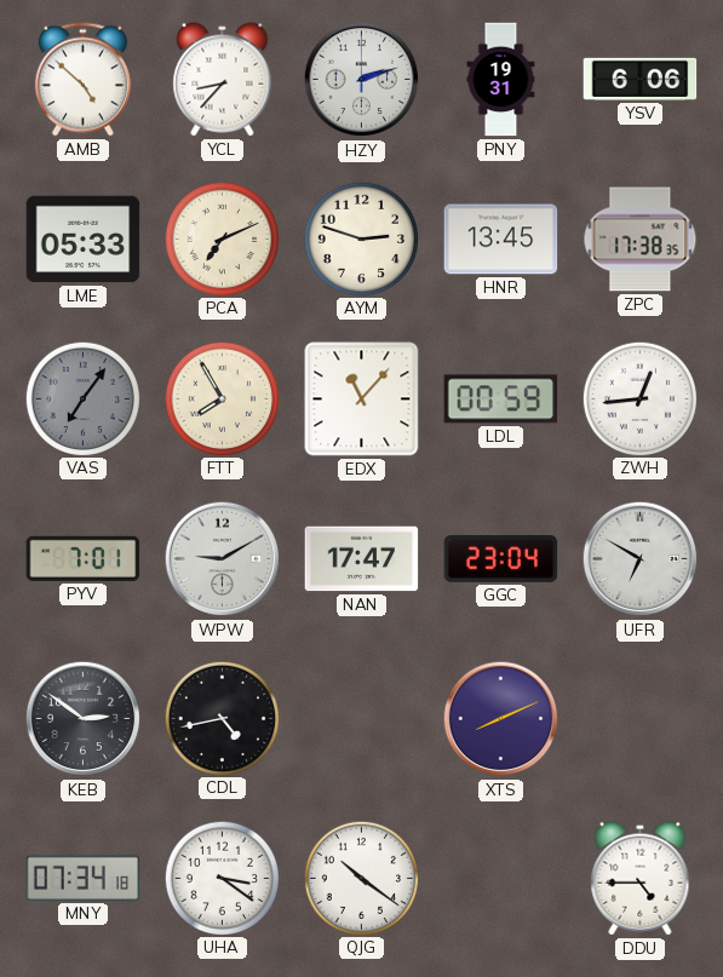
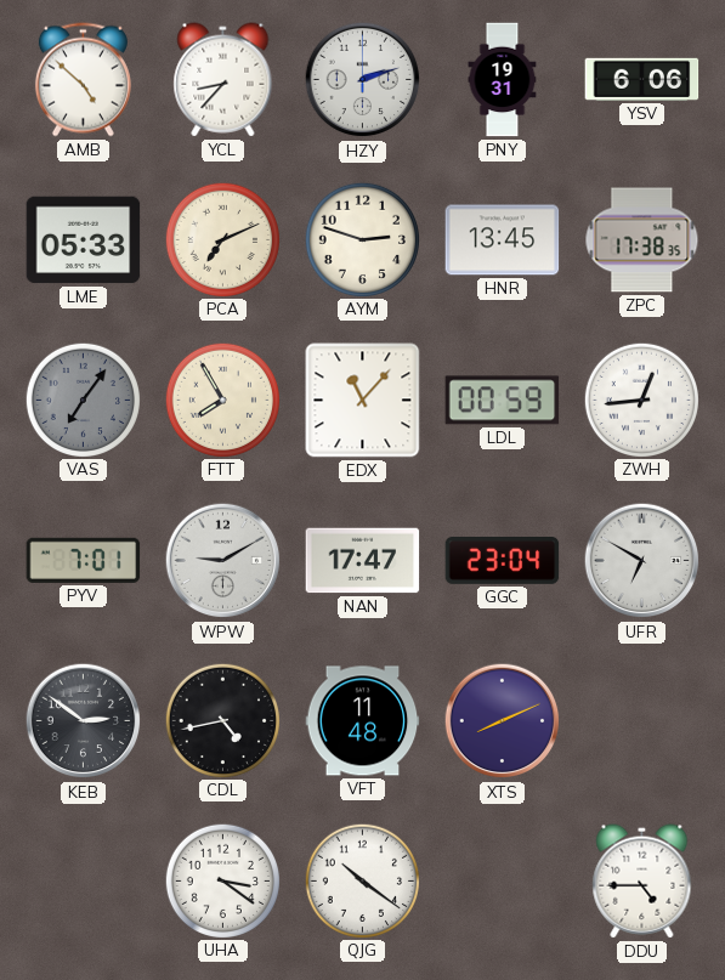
VFT: none -> 11:48 (363, 721)
MNY: 07:34 -> none (84, 878)
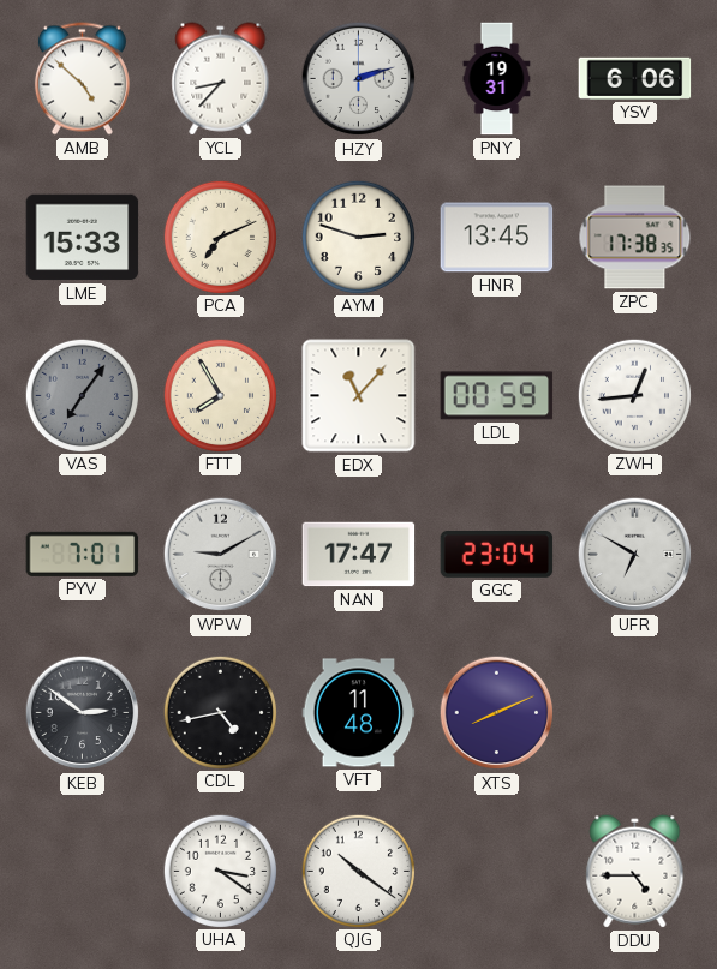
LME: 05:33 -> 15:33 (83, 238)
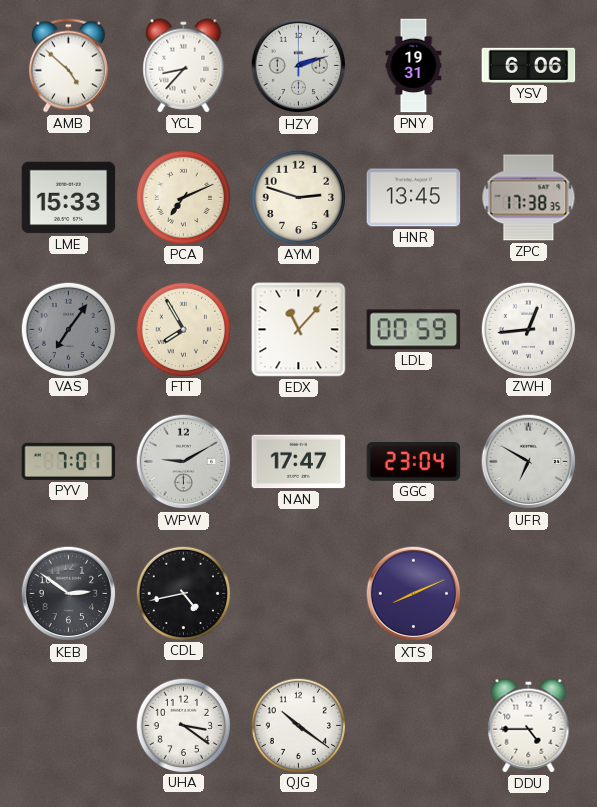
VFT: 11:48 -> none (359, 713)
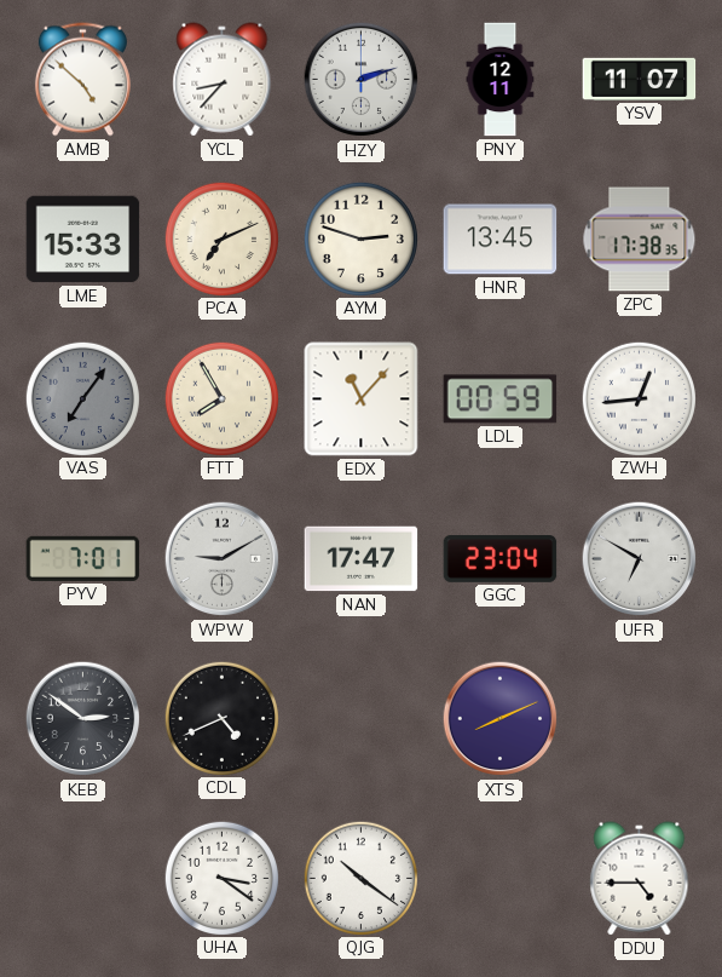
PNY: 19:31 -> 12:11 (501, 80)
YSV: 6:06 -> 11:07 (640, 79)
CDL: 4:43 -> 4:41 (221, 718)
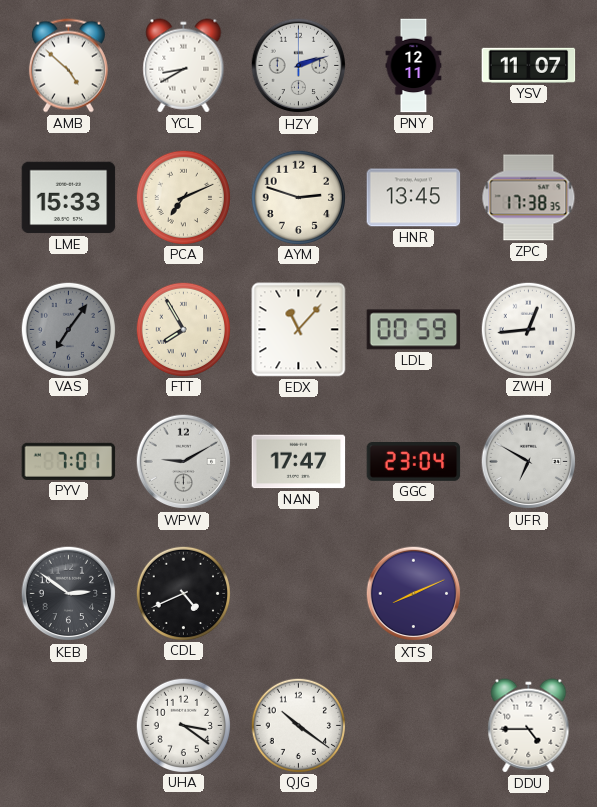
YCL: 8:37 -> 8:40 (184, 66)
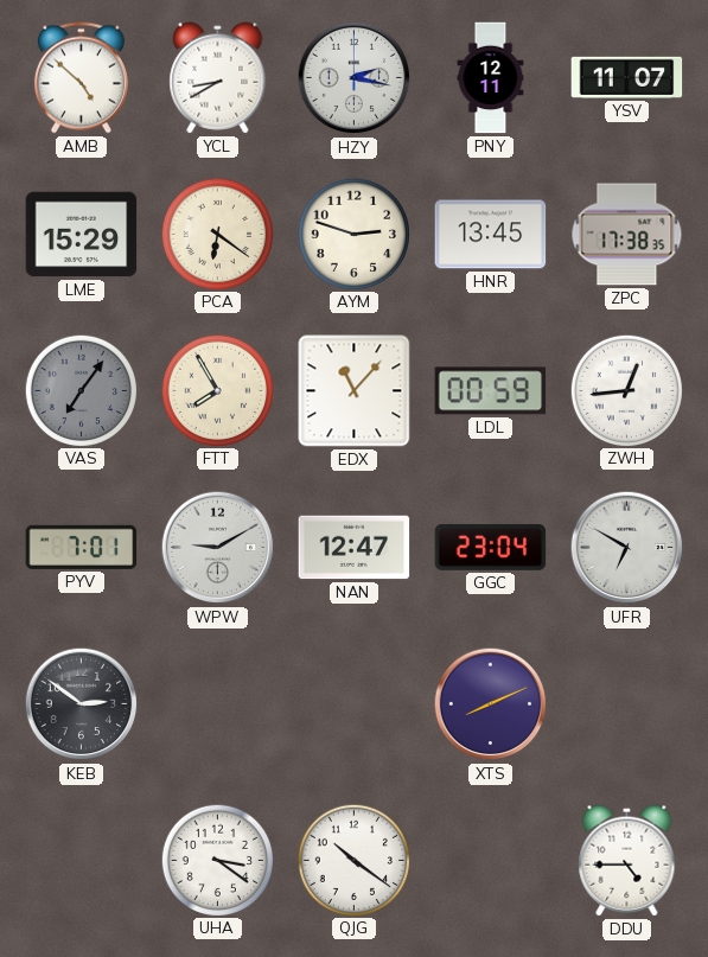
HZY: 2:12 -> 2:17 (355, 78)
LME: 15:33 -> 15:29 (82, 235)
PCA: 7:11 -> 6:21 (217, 234)
NAN: 17:47 -> 12:47 (355, 548)
CDL: 4:41 -> none (183, 593)
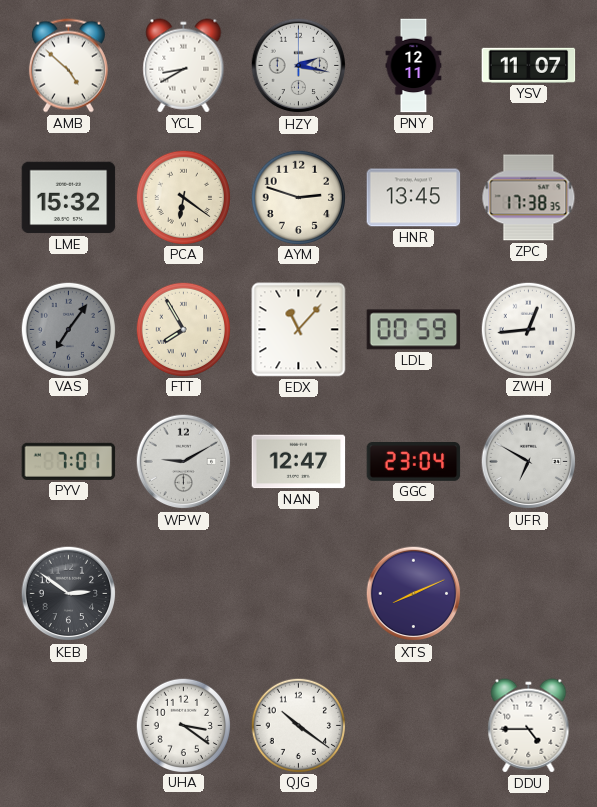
LME: 15:29 -> 15:32 (69, 198)
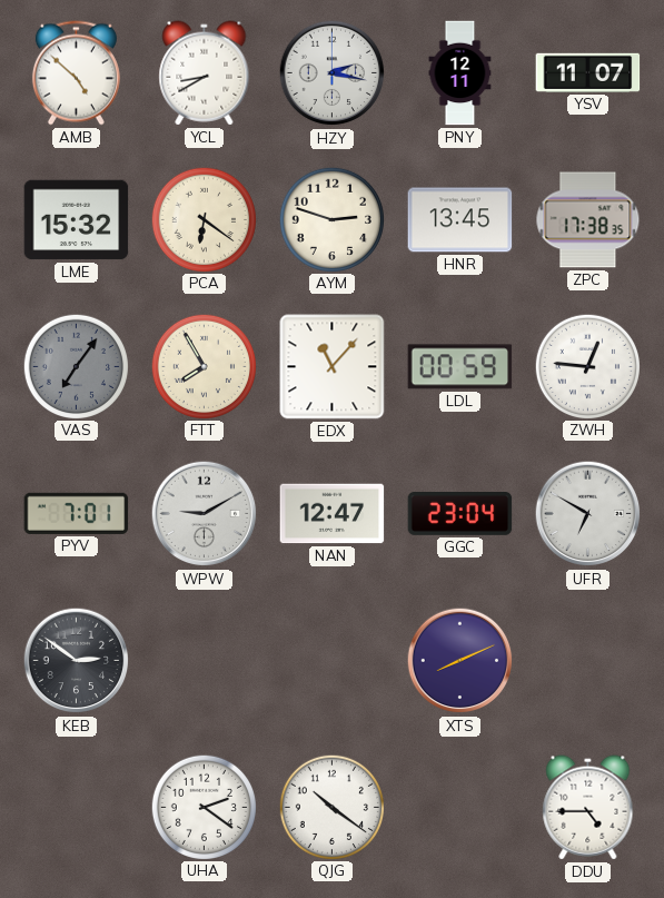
ZWH: 12:44 -> 12:46 (587, 366)
UHA: 3:21 -> 2:21 (204, 807)
